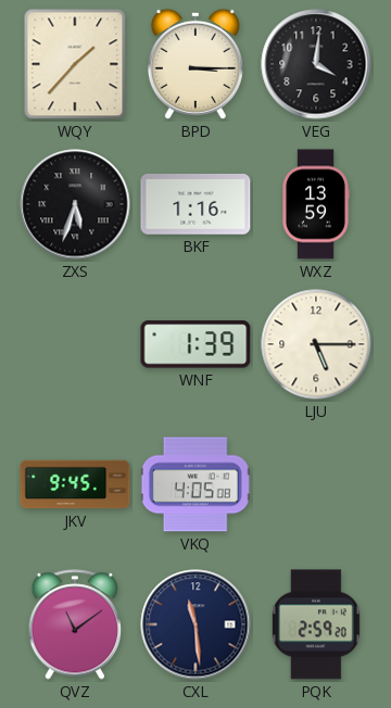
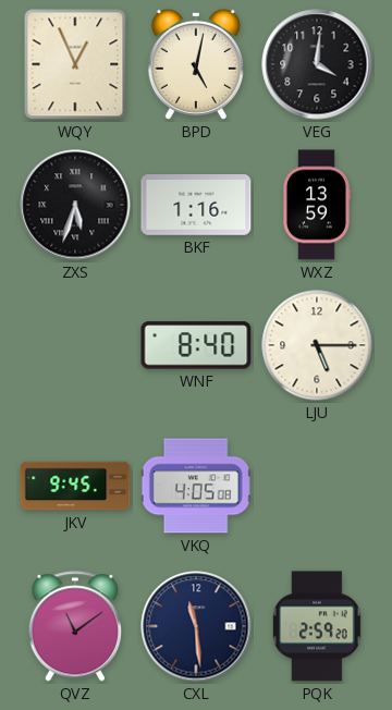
WQY: 1:37 -> 12:56 (75, 64)
BPD: 3:15 -> 5:02 (196, 64)
WNF: 1:39 -> 8:40 (196, 345)
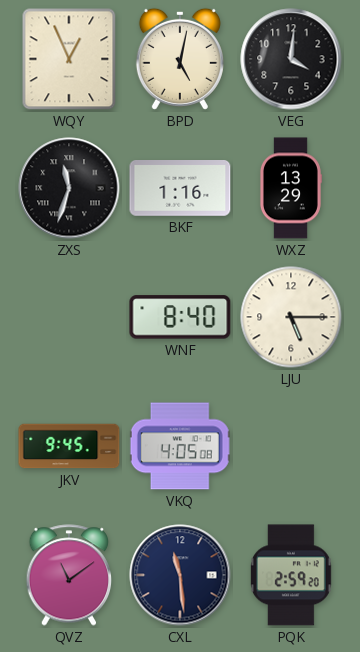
ZXS: 5:33 -> 11:33 (69, 188)
WXZ: 13:59 -> 13:29 (290, 188)
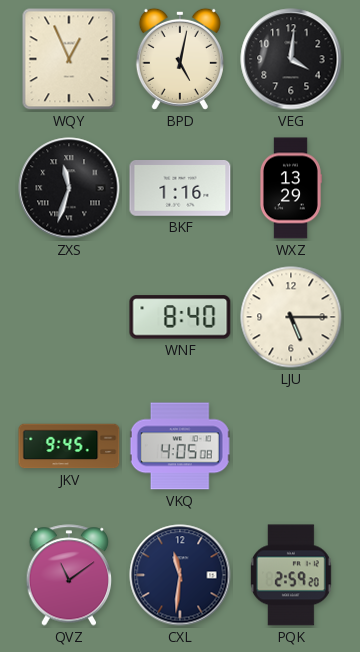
CXL: 11:29 -> 11:31 (180, 575)
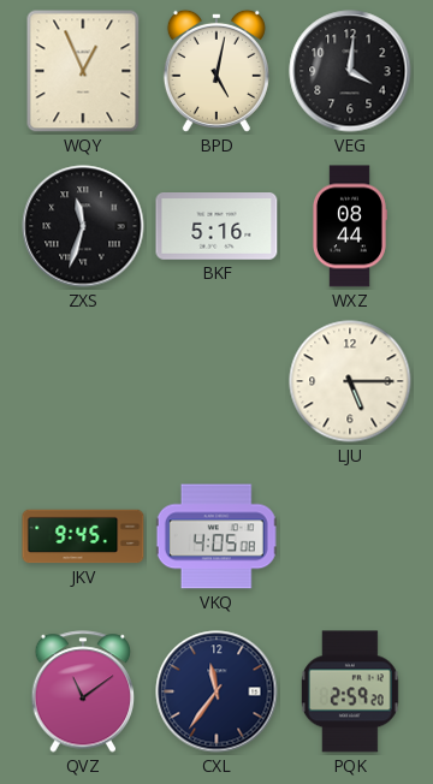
BKF: 1:16 -> 5:16 (216, 227)
WXZ: 13:29 -> 08:44 (349, 226)
WNF: 8:40 -> none (180, 317)
CXL: 11:31 -> 11:36 (216, 691)
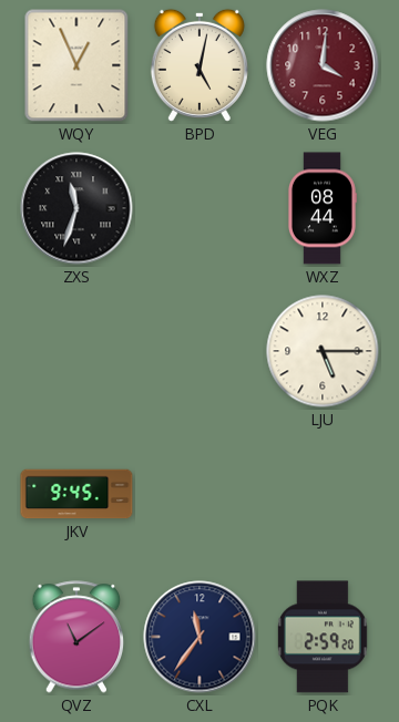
VEG dial: black -> burgundy (323, 65)
BKF: 5:16 -> none (216, 227)
VKQ: 4:05 -> none (216, 536)
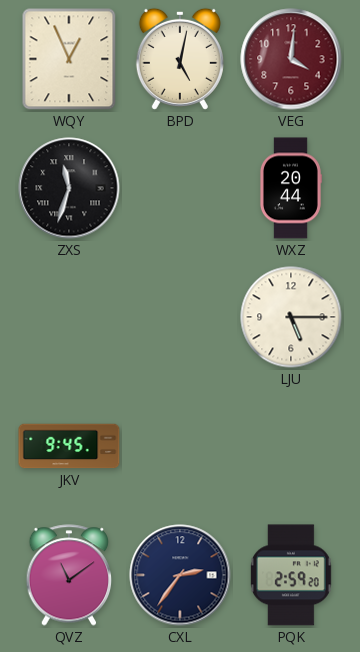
WXZ: 08:44 -> 20:44 (290, 188)
CXL: 11:36 -> 2:36 (180, 575)
